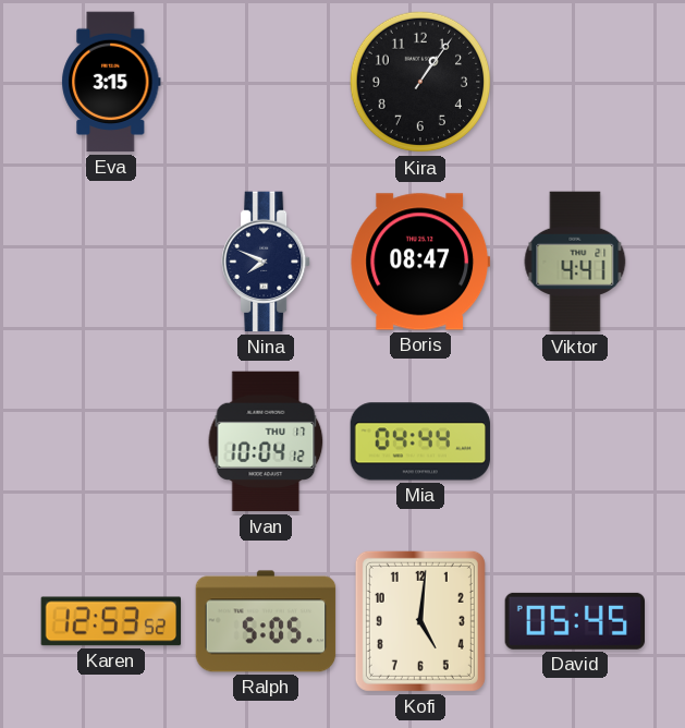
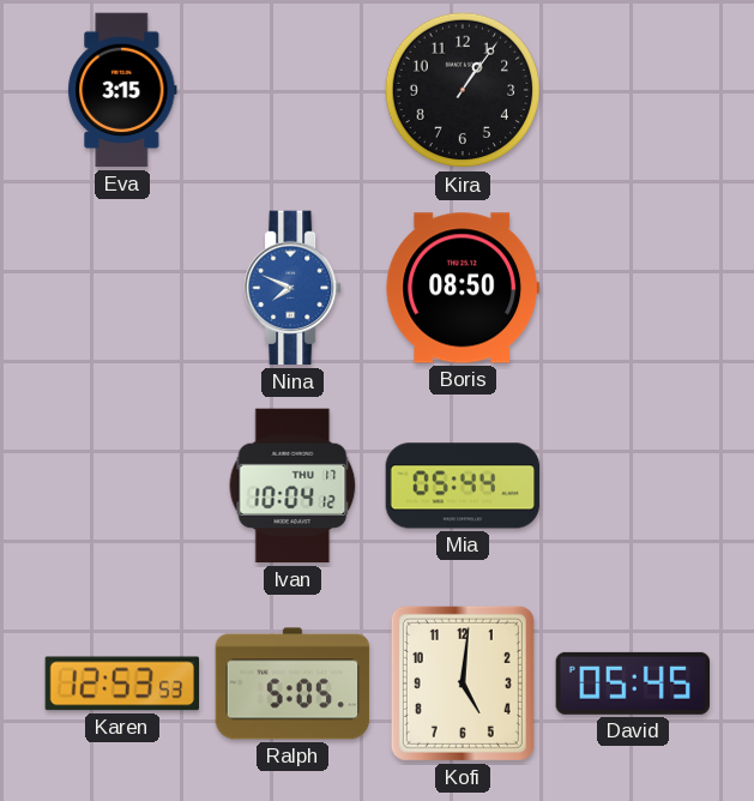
Nina dial: navy -> blue (294, 288)
Boris: 08:47 -> 08:50 (463, 288)
Viktor: 4:41 -> none (575, 262)
Mia: 04:44 -> 05:44 (463, 486)
Karen: 12:53:52 -> 12:53:53 (122, 683)
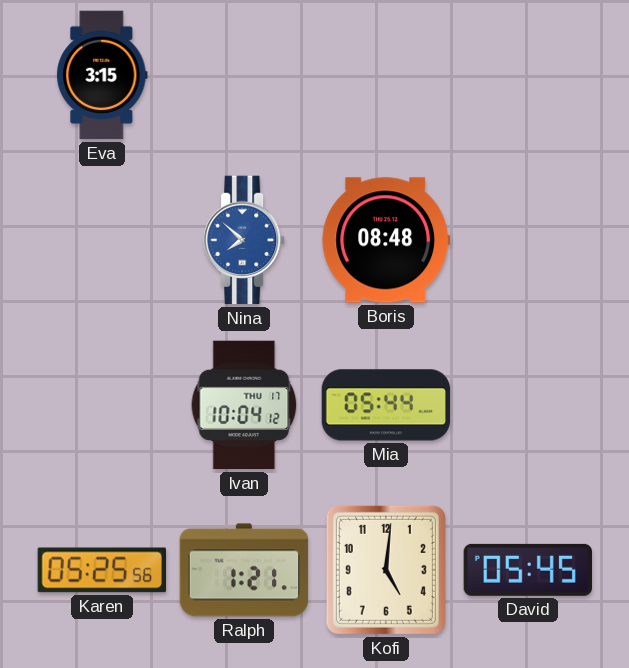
Kira: 1:06 -> none (463, 90)
Nina: 7:49 -> 7:52 (245, 240)
Boris: 08:50 -> 08:48 (386, 240)
Karen: 12:53 -> 05:25 (102, 570)
Ralph: 5:05 -> 1:21 (244, 570)
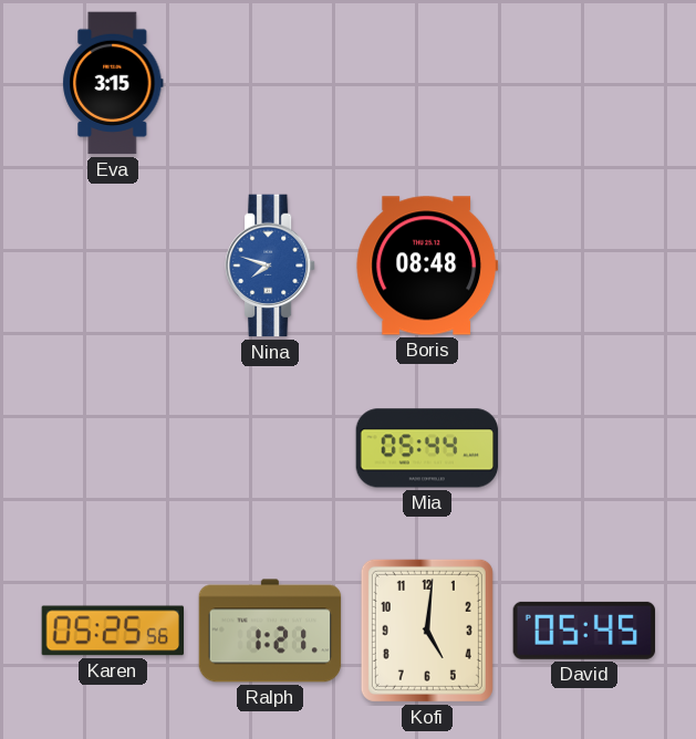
Nina: 7:52 -> 7:48 (271, 266)
Ivan: 10:04 -> none (244, 405)
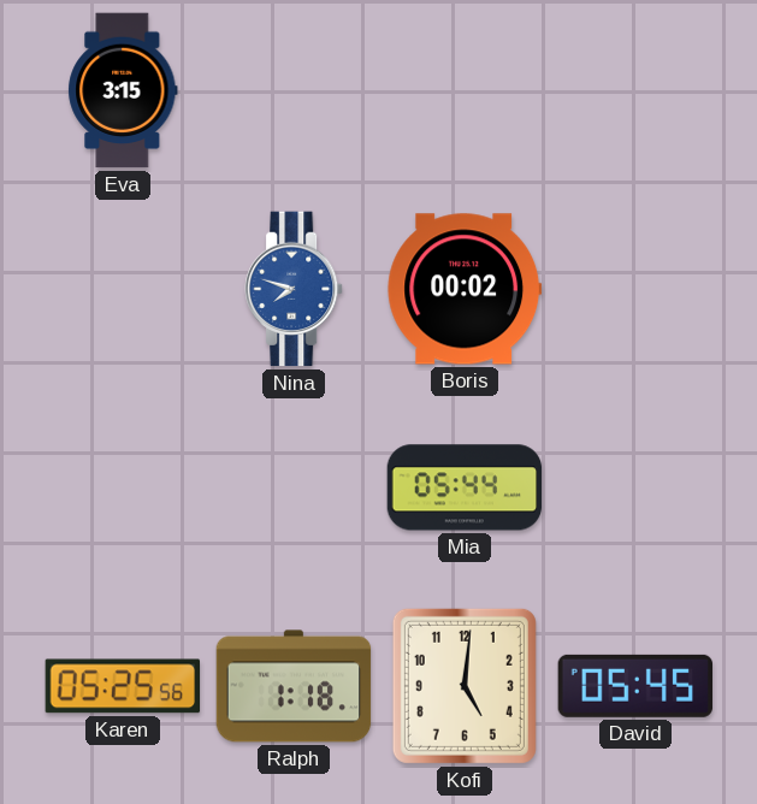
Boris: 08:48 -> 00:02 (465, 289)
Ralph: 1:21 -> 1:18 (294, 686)
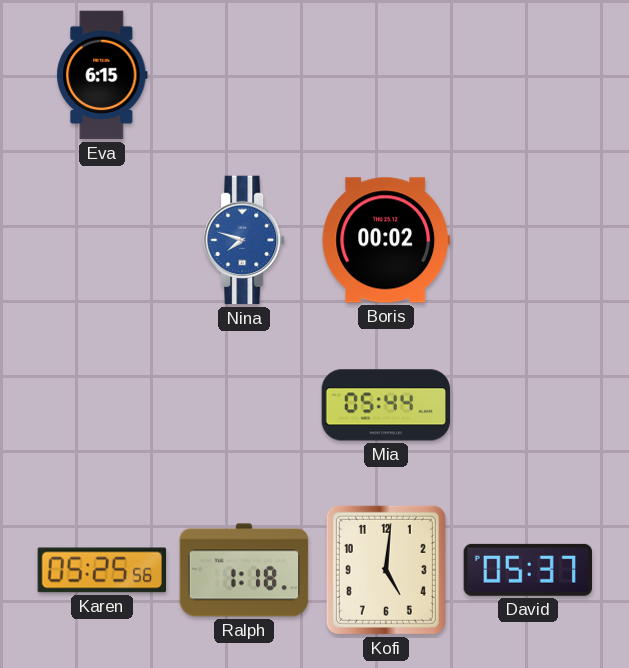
Eva: 3:15 -> 6:15 (102, 75)
David: 05:45 -> 05:37 (527, 570)
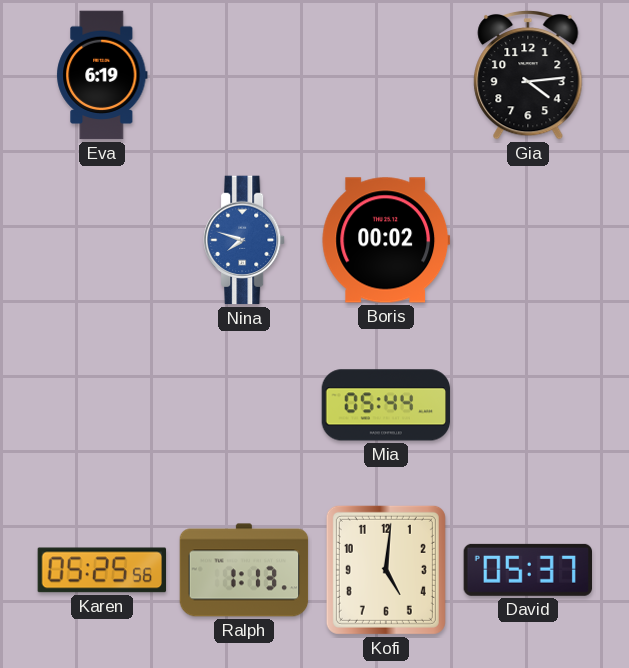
Eva: 6:15 -> 6:19 (102, 75)
Gia: none -> 4:14 (528, 75)
Ralph: 1:18 -> 1:13 (244, 570)
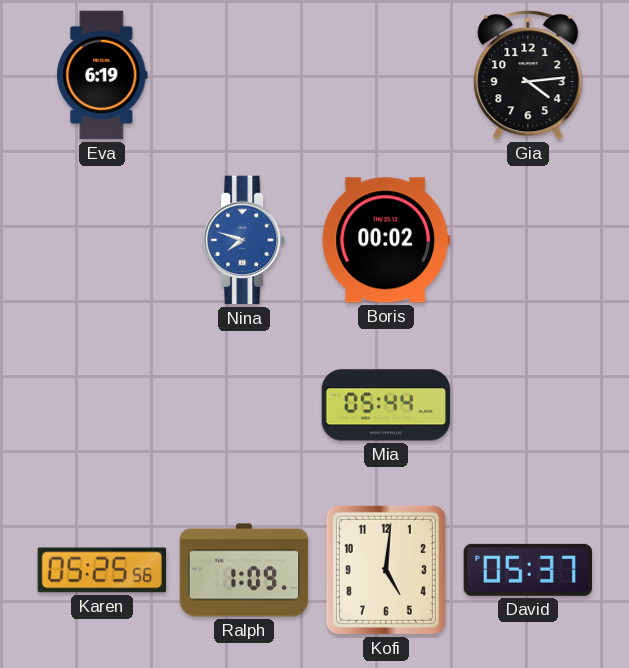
Ralph: 1:13 -> 1:09 (244, 570)
